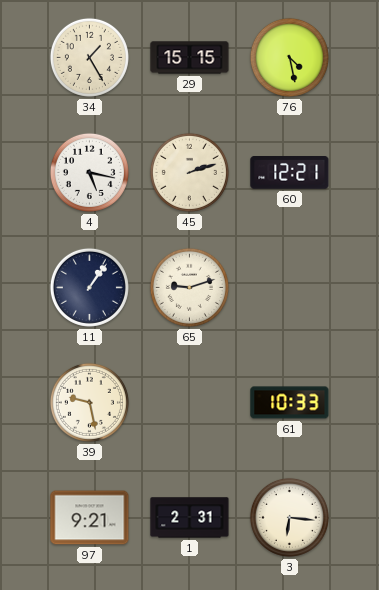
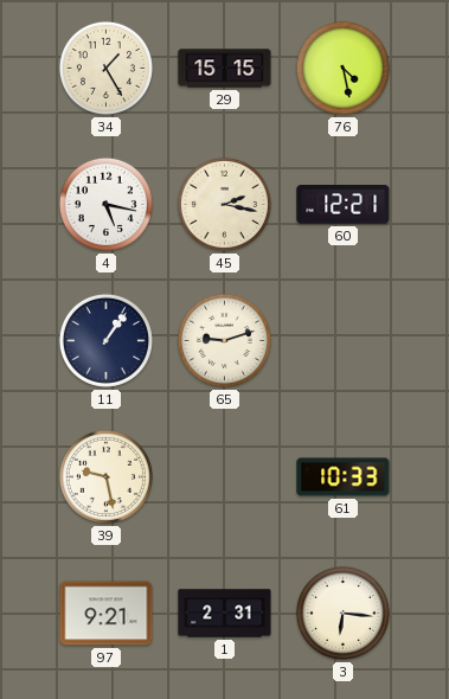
45: 2:12 -> 2:17 (224, 204)
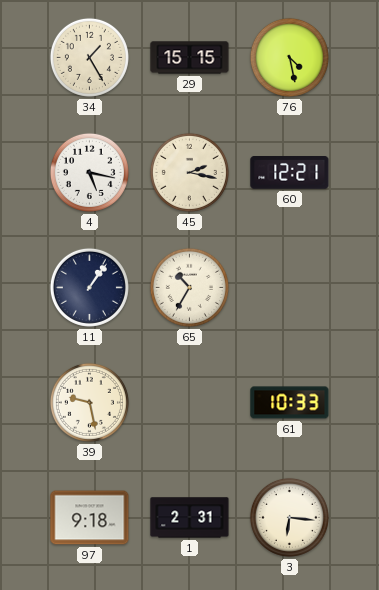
65: 9:12 -> 10:35 (189, 287)
97: 9:21 -> 9:18 (90, 518)
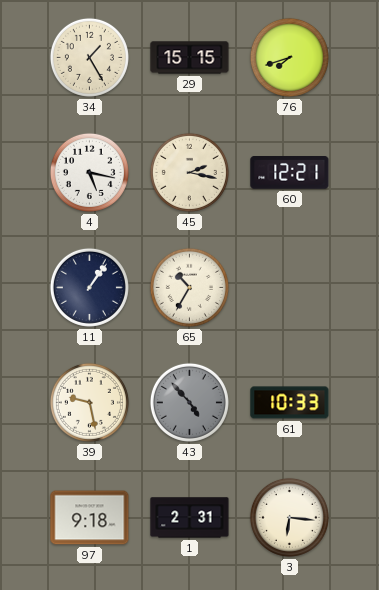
76: 4:28 -> 7:42 (289, 57)
43: none -> 4:53 (189, 402)
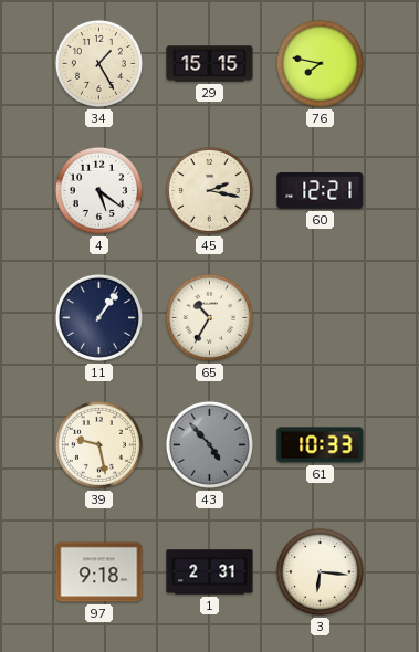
76: 7:42 -> 7:47 (320, 63)
4: 5:17 -> 5:21 (98, 190)
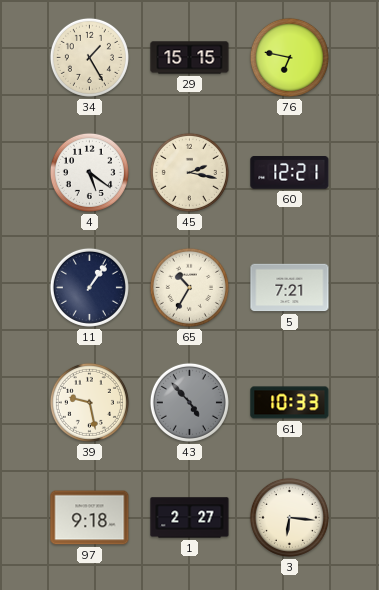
76: 7:47 -> 6:47 (289, 57)
5: none -> 7:21 (290, 288)
1: 2:31 -> 2:27 (190, 518)
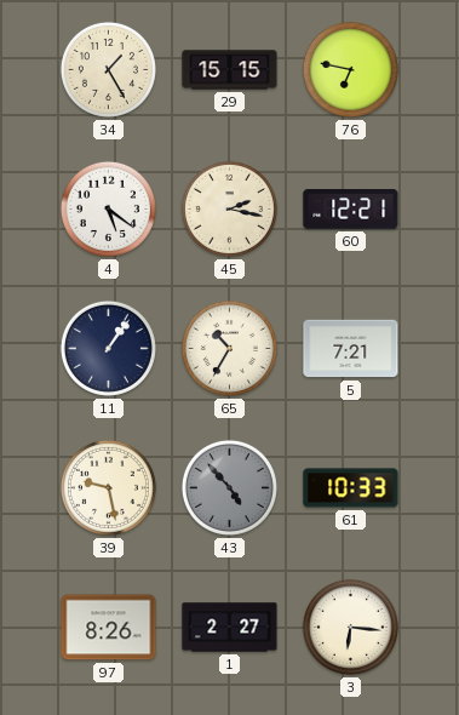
97: 9:18 -> 8:26 (109, 628)
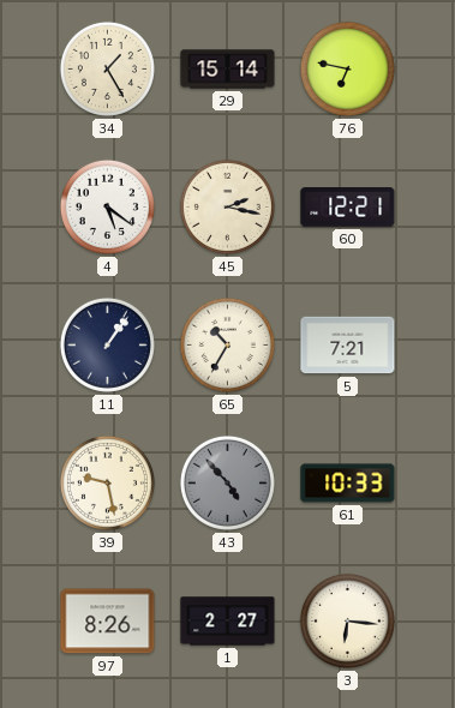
29: 15:15 -> 15:14 (228, 70)
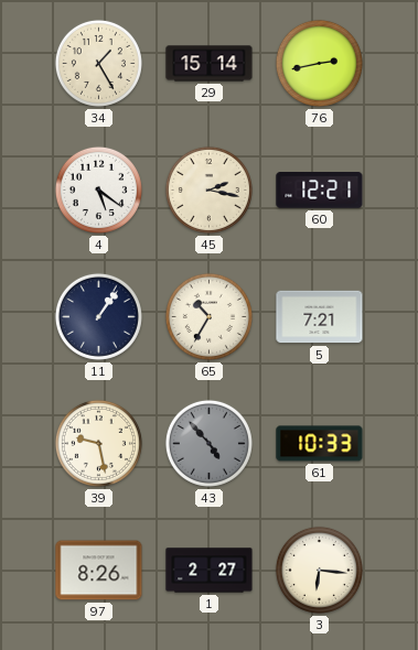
76: 6:47 -> 2:43 (319, 63)
